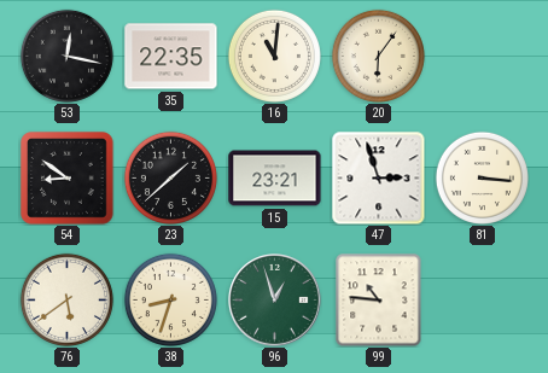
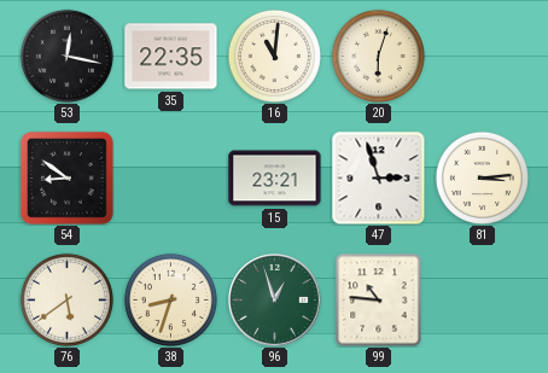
20: 6:06 -> 6:03 (378, 56)
23: 1:38 -> none (170, 177)
81: 3:16 -> 3:14 (482, 177)
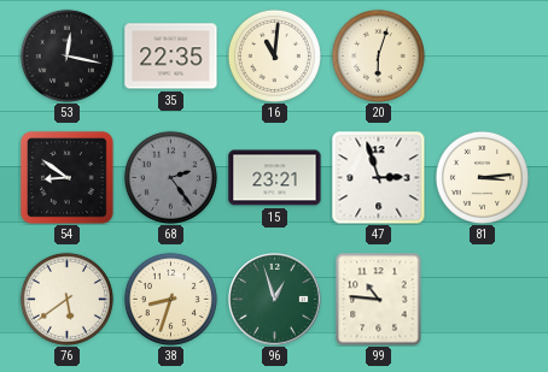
68: none -> 2:24 (170, 177)
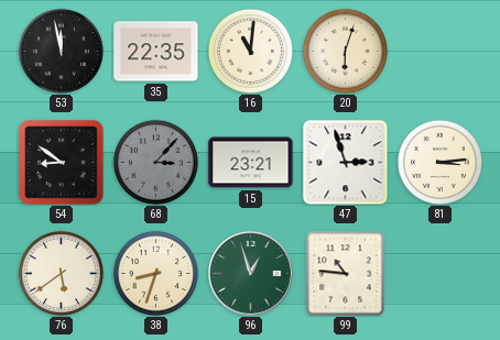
53: 12:17 -> 11:58 (61, 51)
68: 2:24 -> 3:07 (155, 162)
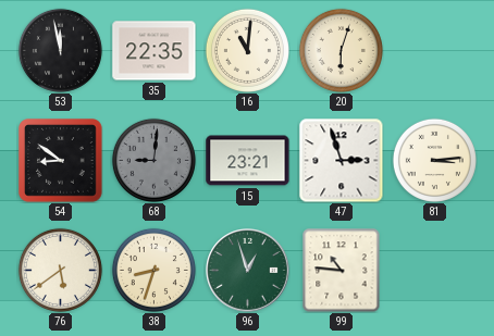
68: 3:07 -> 9:01 (153, 160)
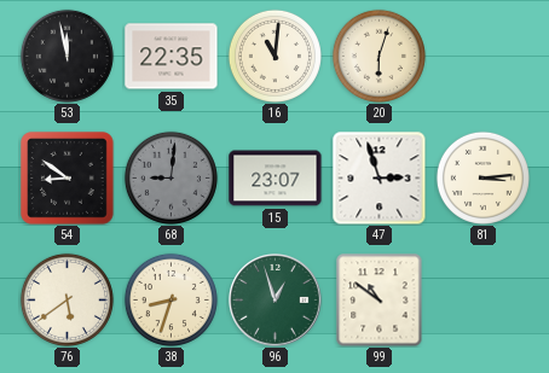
15: 23:21 -> 23:07 (276, 179)
99: 10:46 -> 10:51 (380, 299)
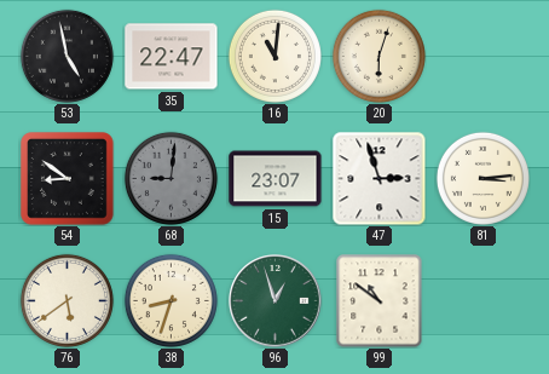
53: 11:58 -> 4:58 (67, 56)
35: 22:35 -> 22:47 (172, 57)
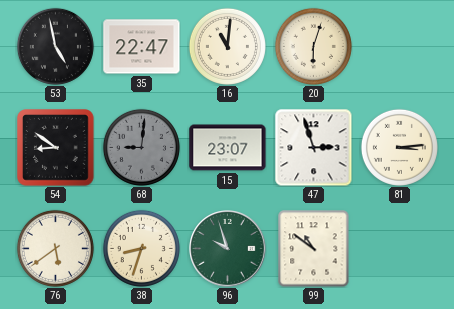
96: 12:57 -> 9:57 (228, 249)
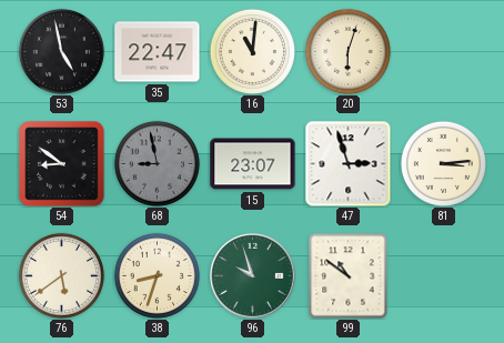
68: 9:01 -> 8:58 (157, 163)
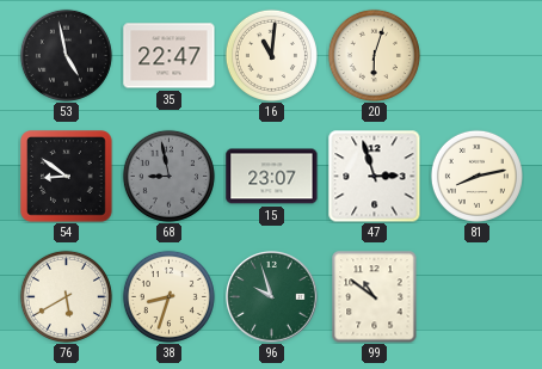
81: 3:14 -> 8:13 (476, 176)
76: 5:39 -> 5:40 (66, 296)
